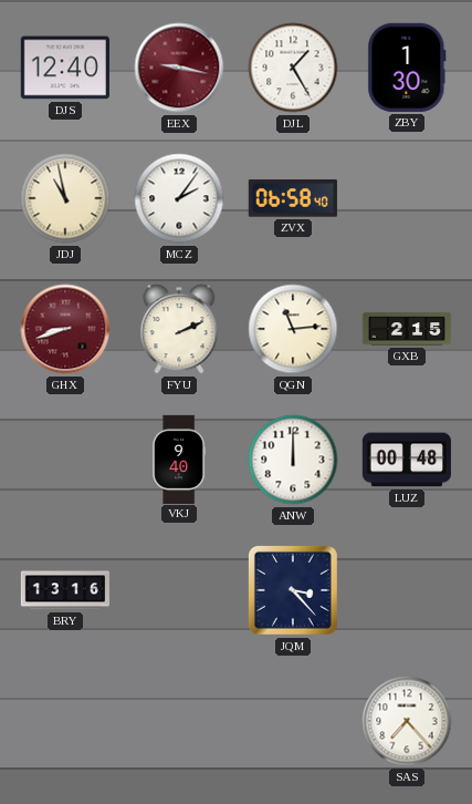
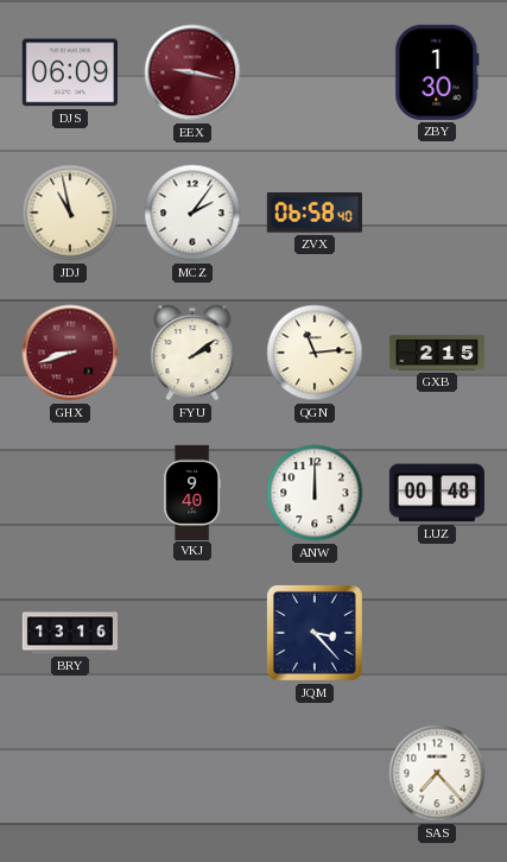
DJS: 12:40 -> 06:09 (70, 72)
DJL: 1:25 -> none (293, 68)
FYU: 2:11 -> 2:09 (192, 353)
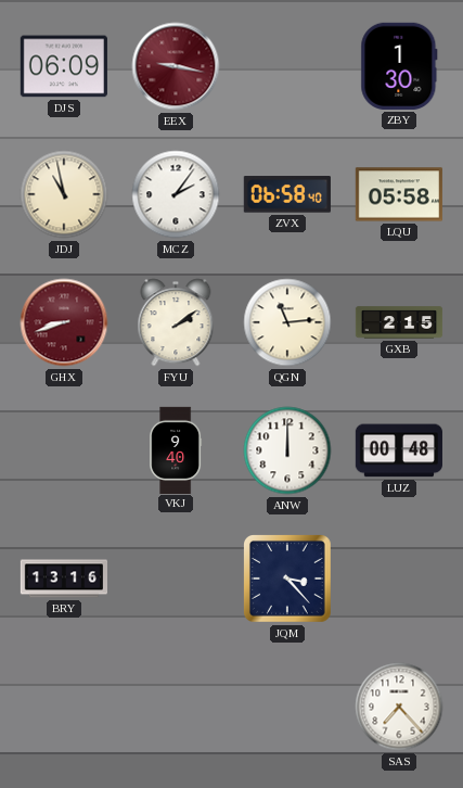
LQU: none -> 05:58 (399, 194)
